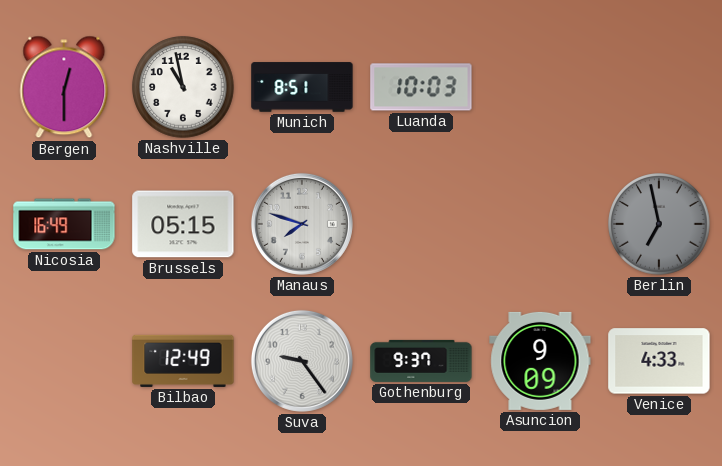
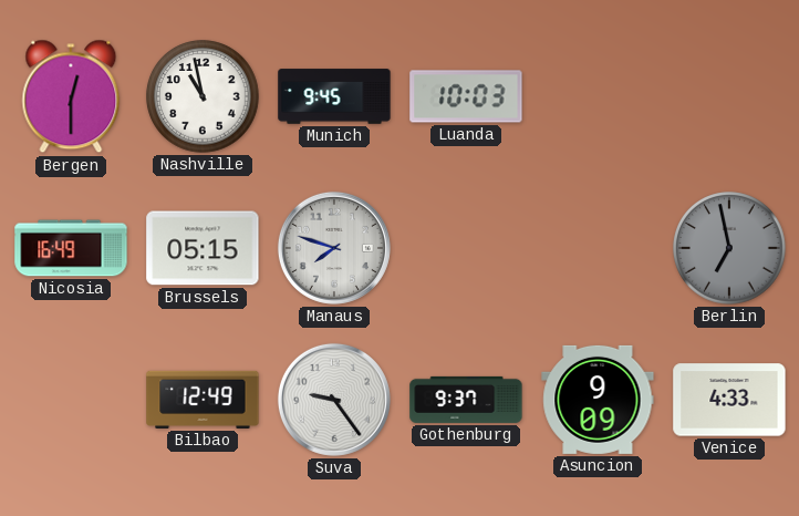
Munich: 8:51 -> 9:45 (334, 96)
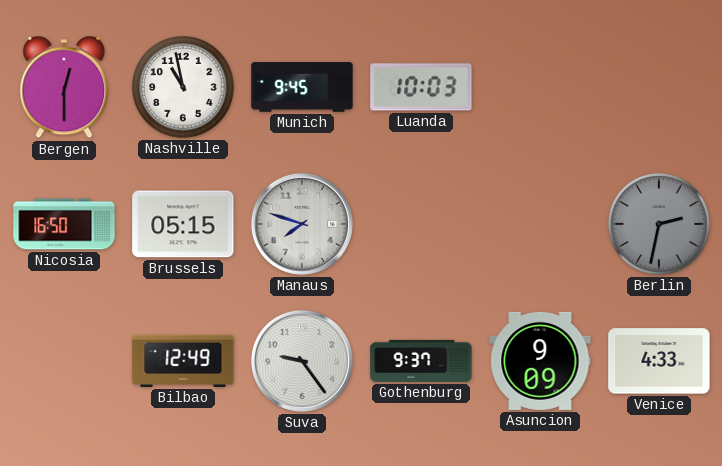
Nicosia: 16:49 -> 16:50 (64, 224)
Berlin: 6:58 -> 2:32 (659, 224)
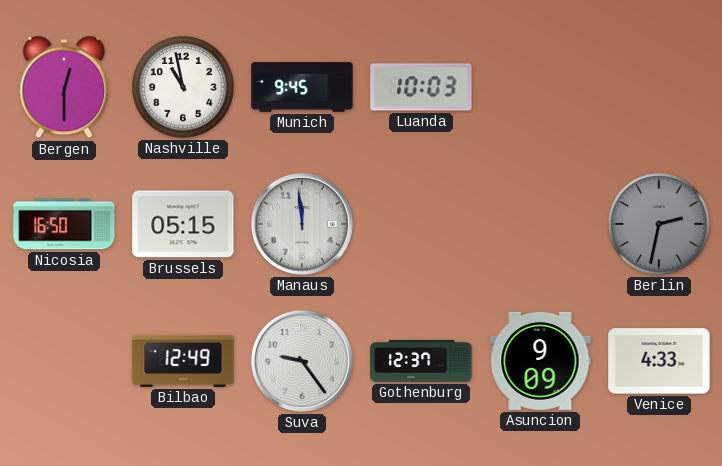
Manaus: 7:48 -> 11:59 (302, 224)
Gothenburg: 9:37 -> 12:37 (421, 361)
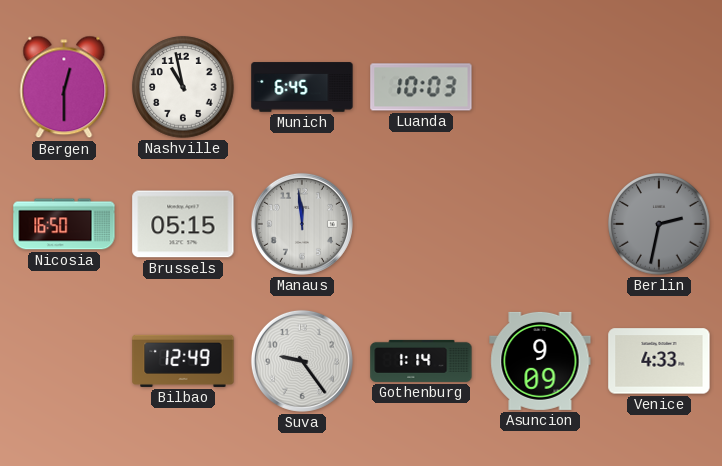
Munich: 9:45 -> 6:45 (302, 87)
Gothenburg: 12:37 -> 1:14 (421, 361)
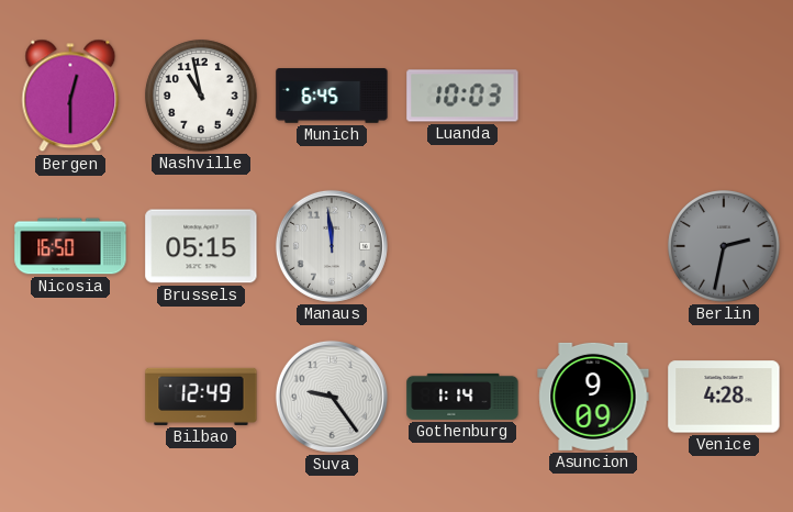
Venice: 4:33 -> 4:28 (724, 397)
